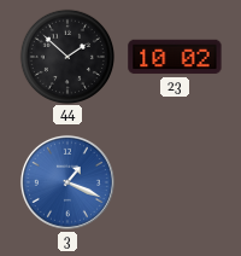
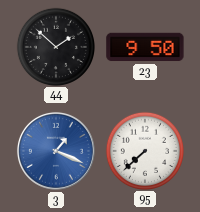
23: 10:02 -> 9:50 (145, 47)
95: none -> 7:38 (144, 150)
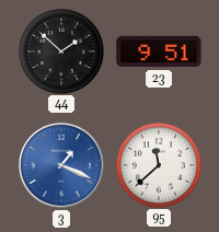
23: 9:50 -> 9:51 (159, 51)
95: 7:38 -> 11:38 (158, 164)
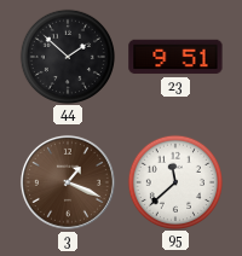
3 dial: blue -> brown (68, 182)
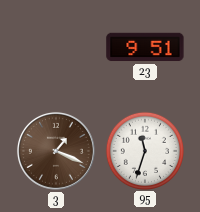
44: 1:52 -> none (67, 56)
95: 11:38 -> 11:33 (144, 150)
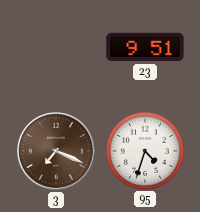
3: 1:19 -> 7:19 (56, 151)
95: 11:33 -> 4:33 (144, 150)
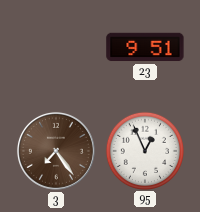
3: 7:19 -> 7:24 (56, 151)
95: 4:33 -> 12:56 (144, 150)
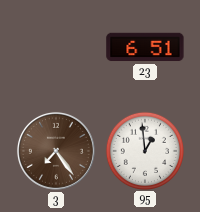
23: 9:51 -> 6:51 (145, 47)
95: 12:56 -> 12:59 (144, 150)
